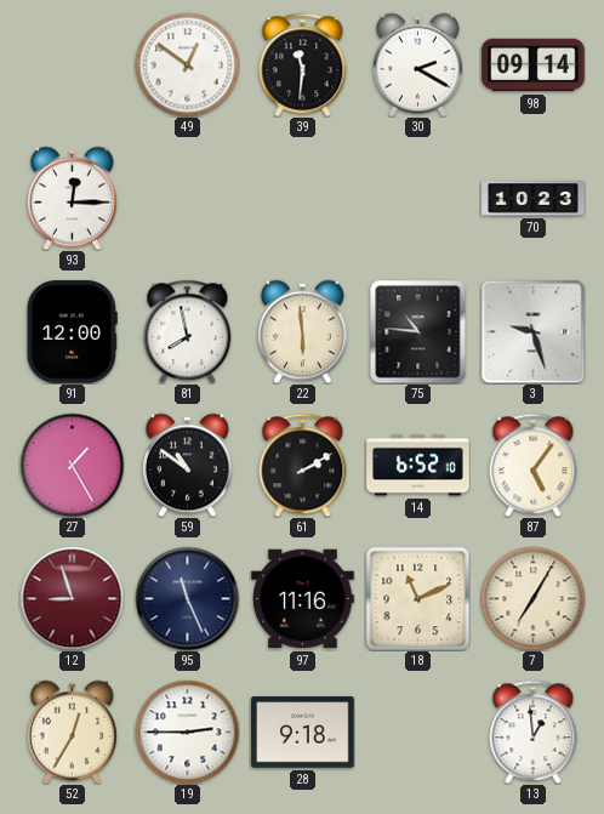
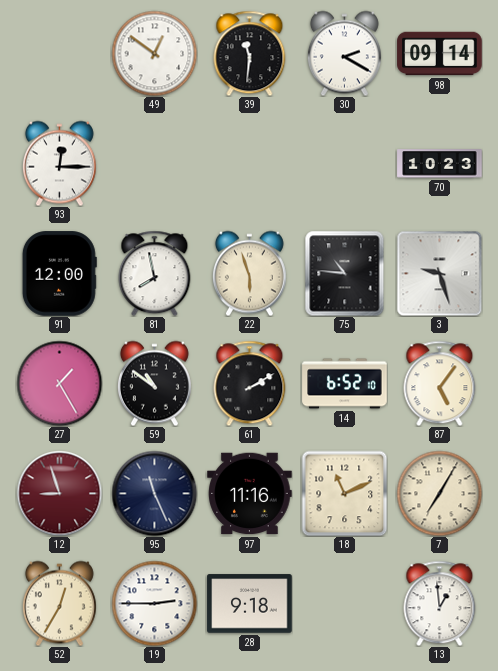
22: 5:59 -> 5:57 (249, 273)
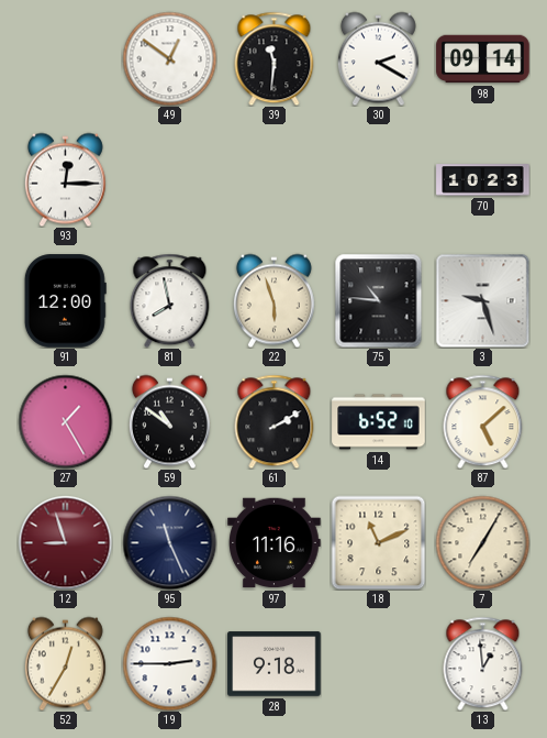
87: 5:06 -> 5:08 (483, 421)
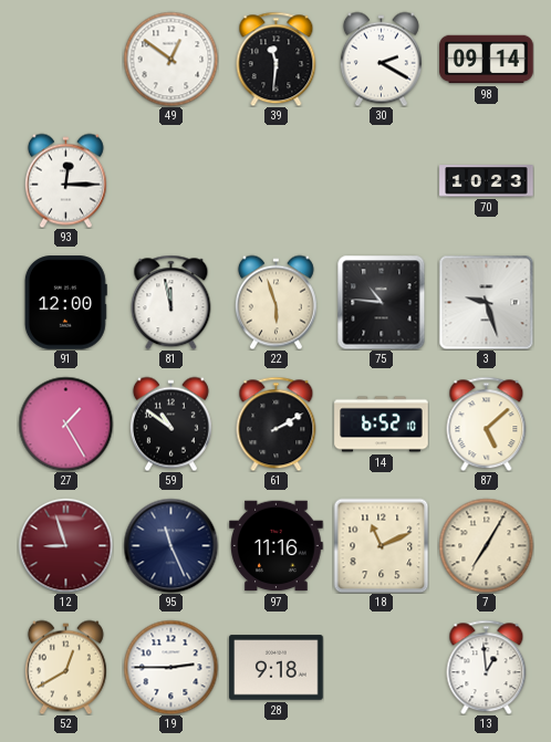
81: 7:58 -> 11:58 (171, 302)
52: 12:35 -> 12:40 (65, 667)
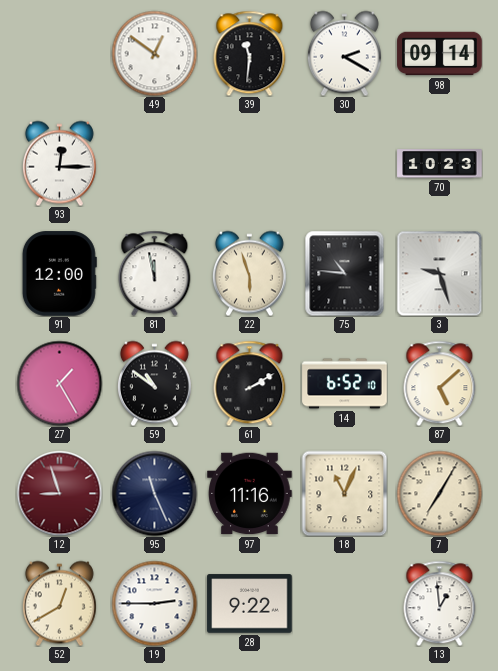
18: 11:11 -> 11:04 (344, 493)
28: 9:18 -> 9:22 (250, 604)
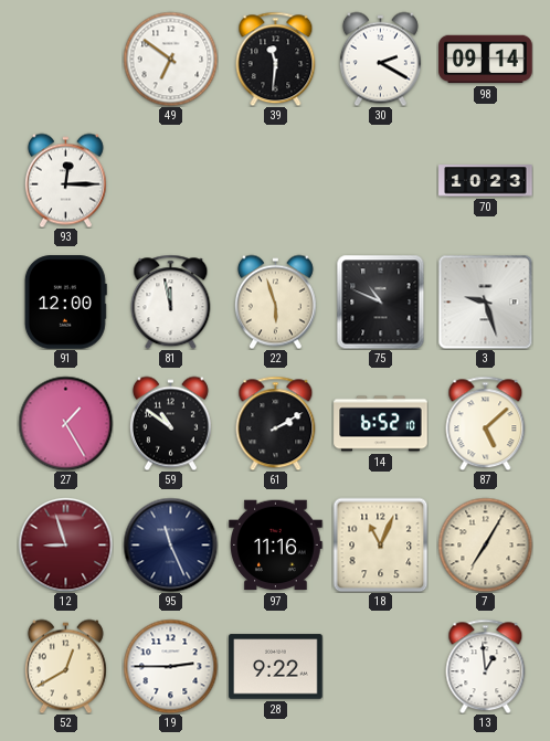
49: 12:51 -> 6:51 (170, 59)
75: 10:46 -> 10:49 (381, 301)
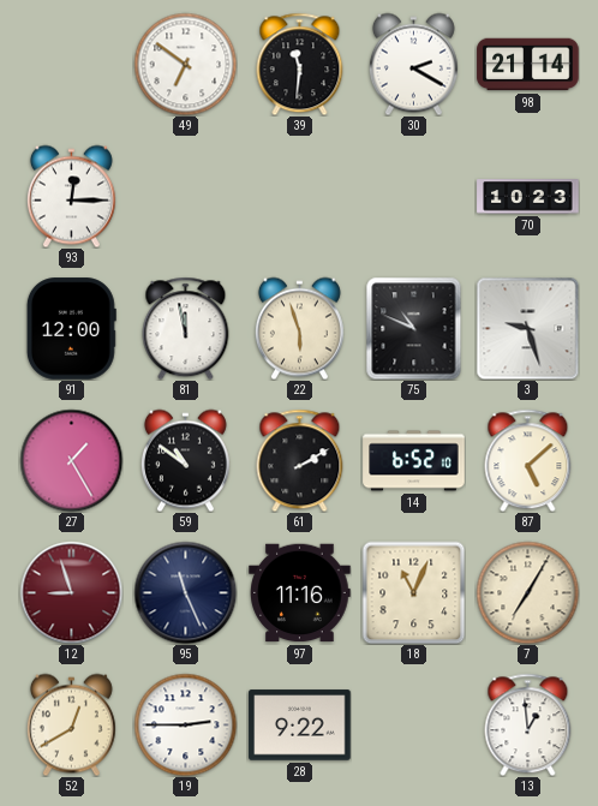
98: 09:14 -> 21:14 (528, 65)
